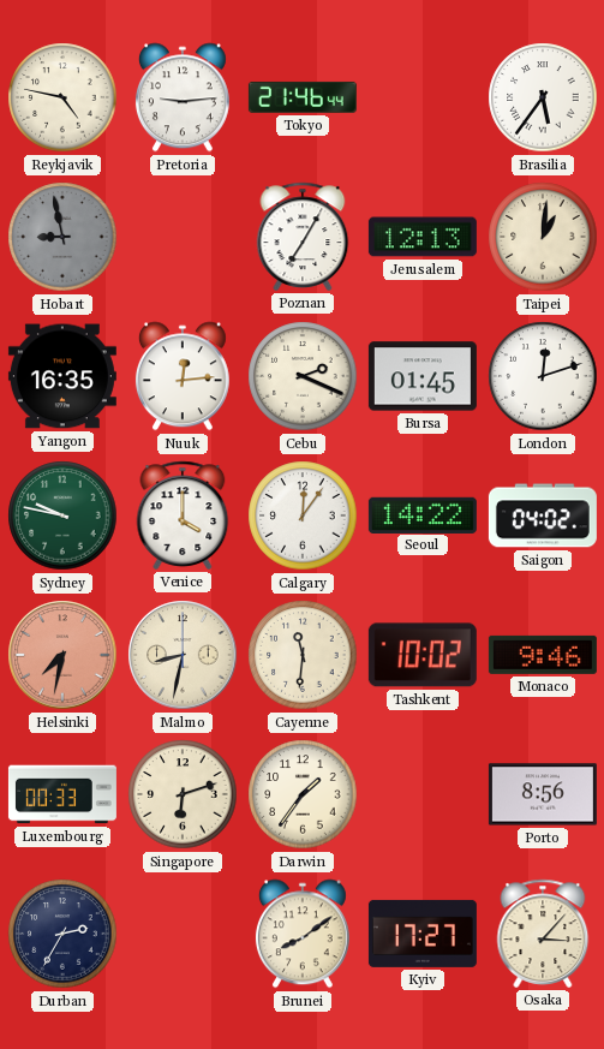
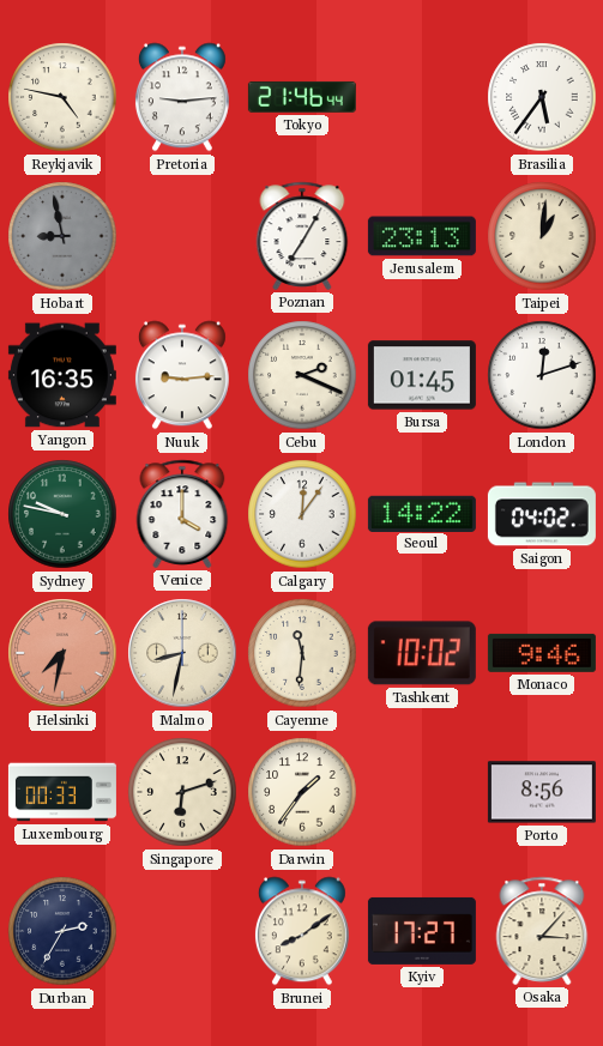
Jerusalem: 12:13 -> 23:13 (422, 236)
Nuuk: 12:14 -> 9:14 (182, 375)
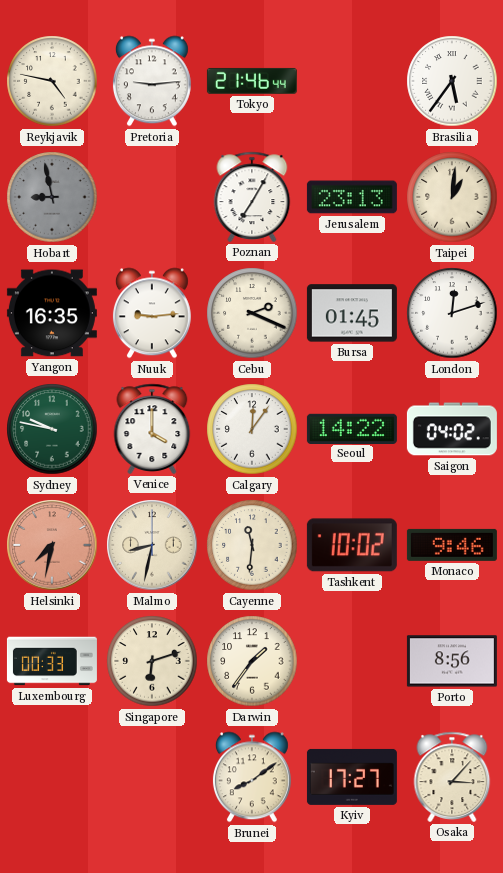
Durban: 2:35 -> none (62, 931)
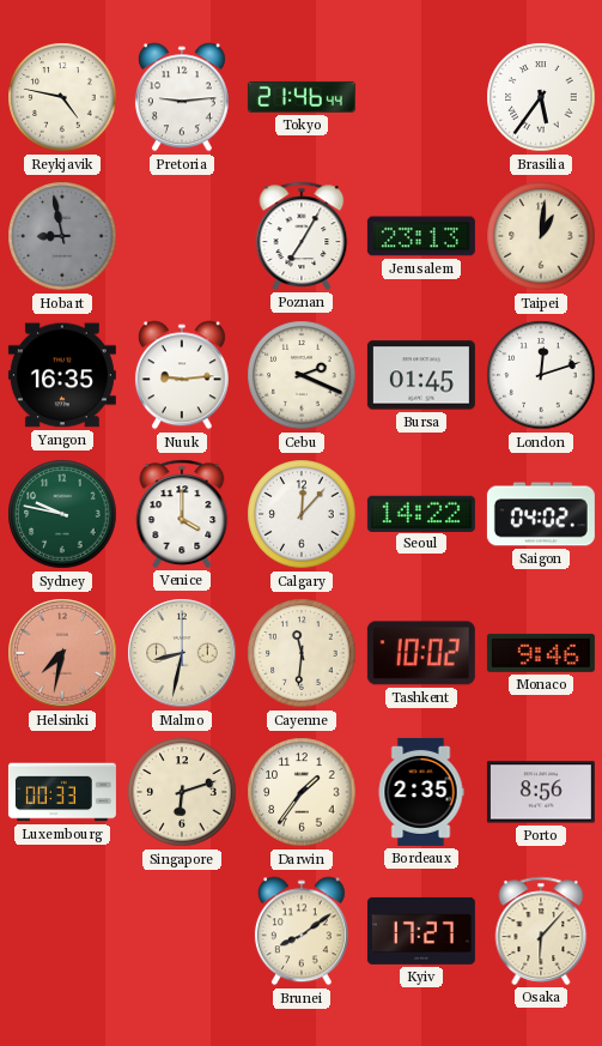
Calgary: 12:06 -> 12:07 (302, 514)
Bordeaux: none -> 2:35 (421, 792)
Osaka: 3:07 -> 6:07 (541, 931)
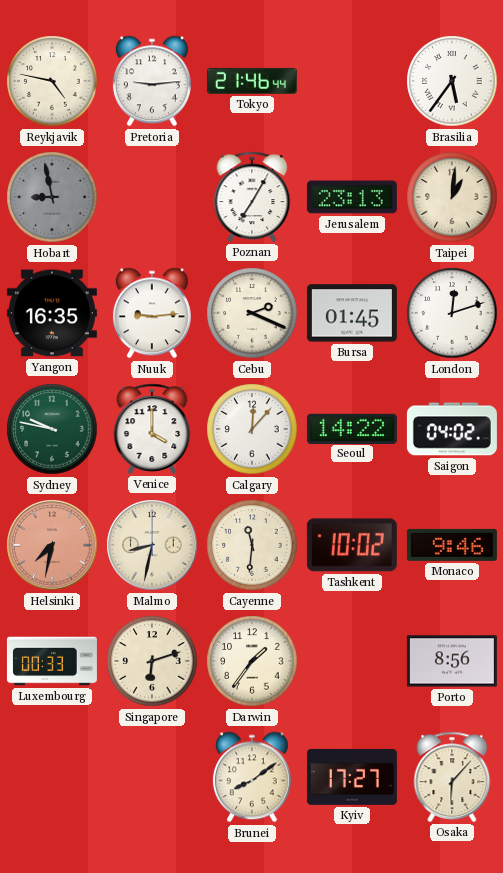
Bordeaux: 2:35 -> none (421, 792)
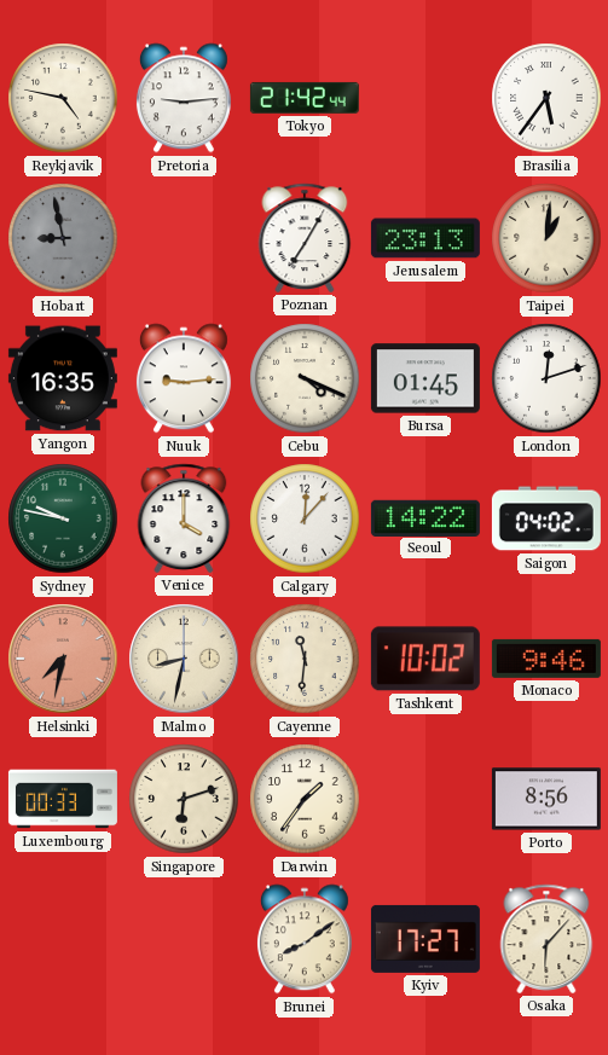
Tokyo: 21:46 -> 21:42 (305, 98)
Cebu: 2:19 -> 4:19 (305, 378)
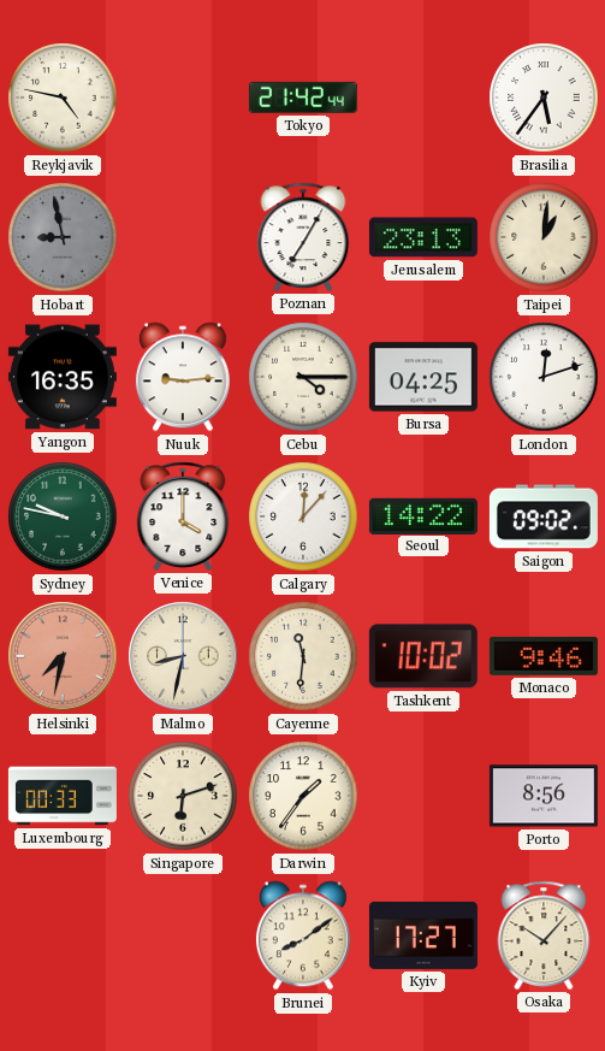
Pretoria: 9:14 -> none (184, 98)
Cebu: 4:19 -> 4:15 (303, 377)
Bursa: 01:45 -> 04:25 (423, 377)
Saigon: 04:02 -> 09:02 (544, 516)
Osaka: 6:07 -> 10:07 (544, 935)
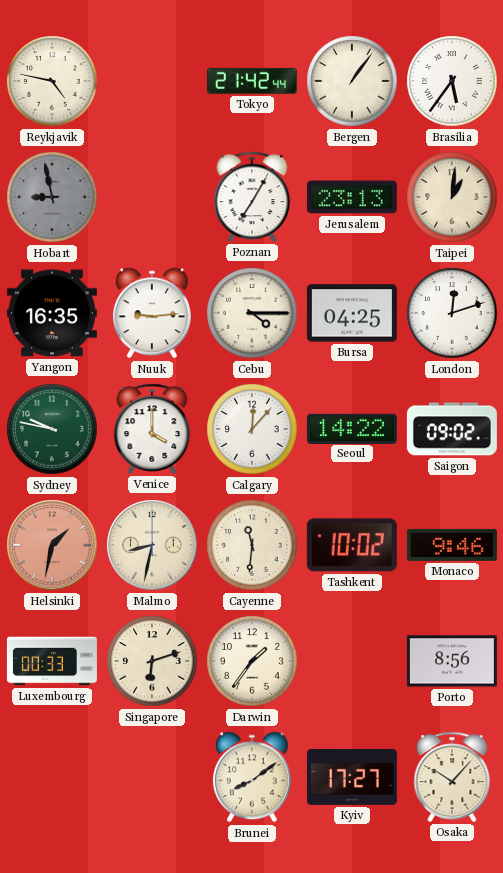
Bergen: none -> 1:06 (352, 81)
Helsinki: 7:32 -> 1:32 (52, 545)
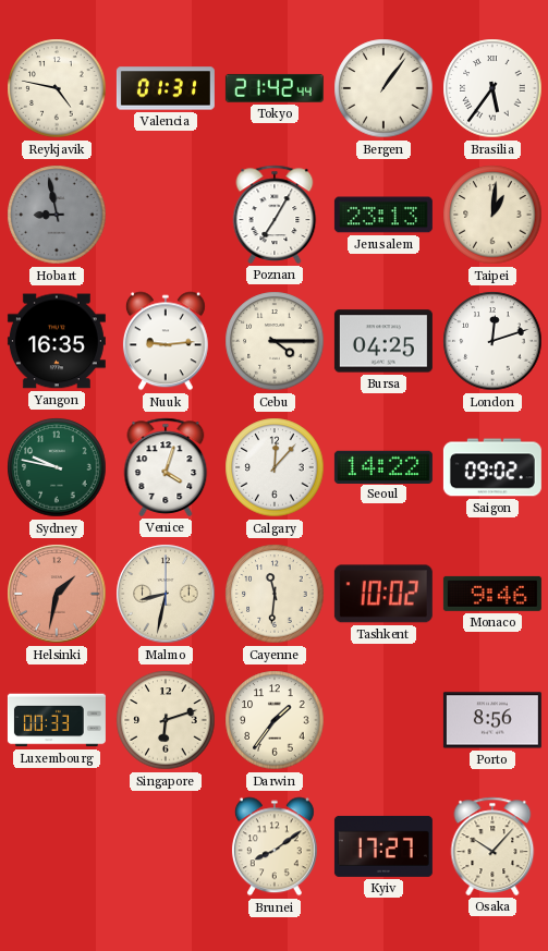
Valencia: none -> 01:31 (166, 88)
Venice: 4:00 -> 4:03 (166, 467)
